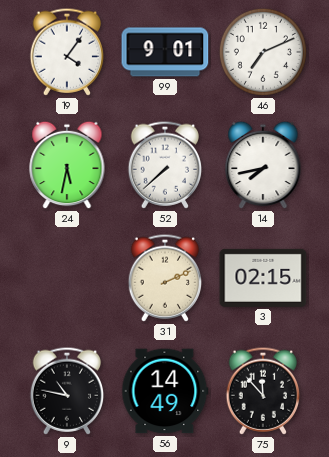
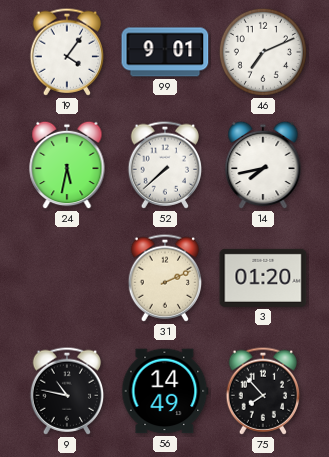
3: 02:15 -> 01:20 (263, 278)
75: 11:53 -> 7:53 (263, 391)
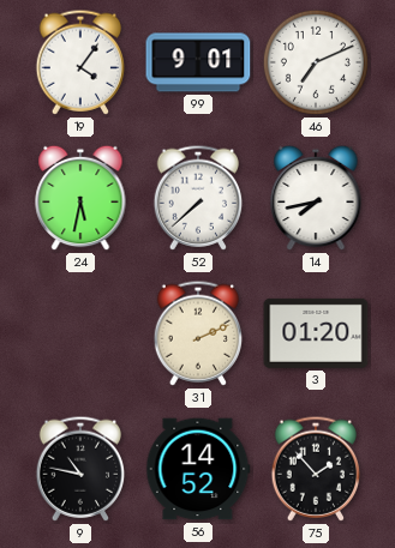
56: 14:49 -> 14:52 (198, 469)
75: 7:53 -> 1:53 (316, 469)
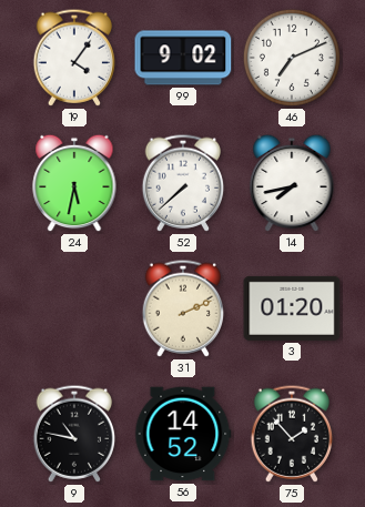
99: 9:01 -> 9:02 (183, 58)
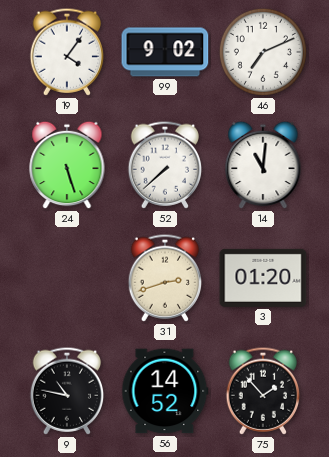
24: 5:32 -> 5:27 (67, 165)
14: 7:43 -> 11:01 (263, 165)
31: 2:11 -> 2:42 (165, 278)
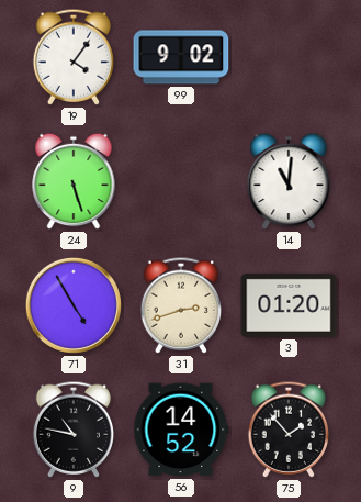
46: 7:11 -> none (263, 52)
52: 7:38 -> none (165, 165)
71: none -> 4:55 (74, 305)
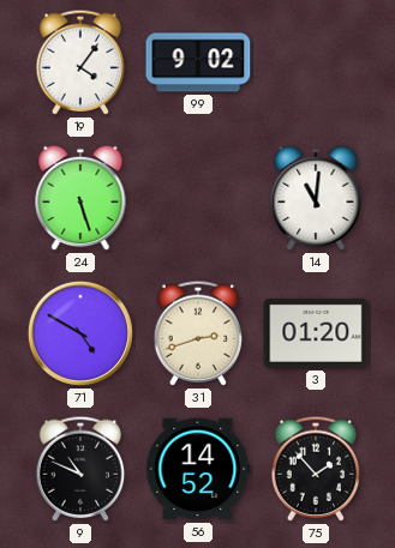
71: 4:55 -> 4:50 (80, 333)
9: 10:47 -> 10:49 (80, 469)
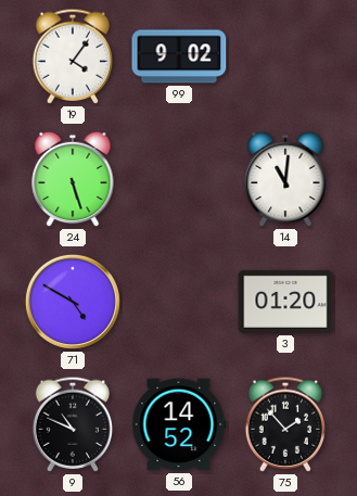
31: 2:42 -> none (198, 333)
